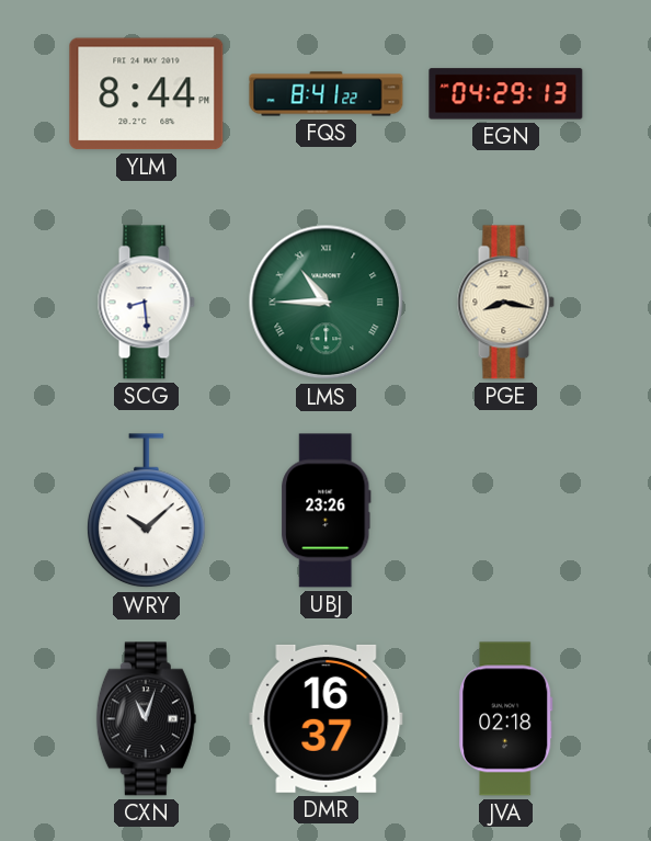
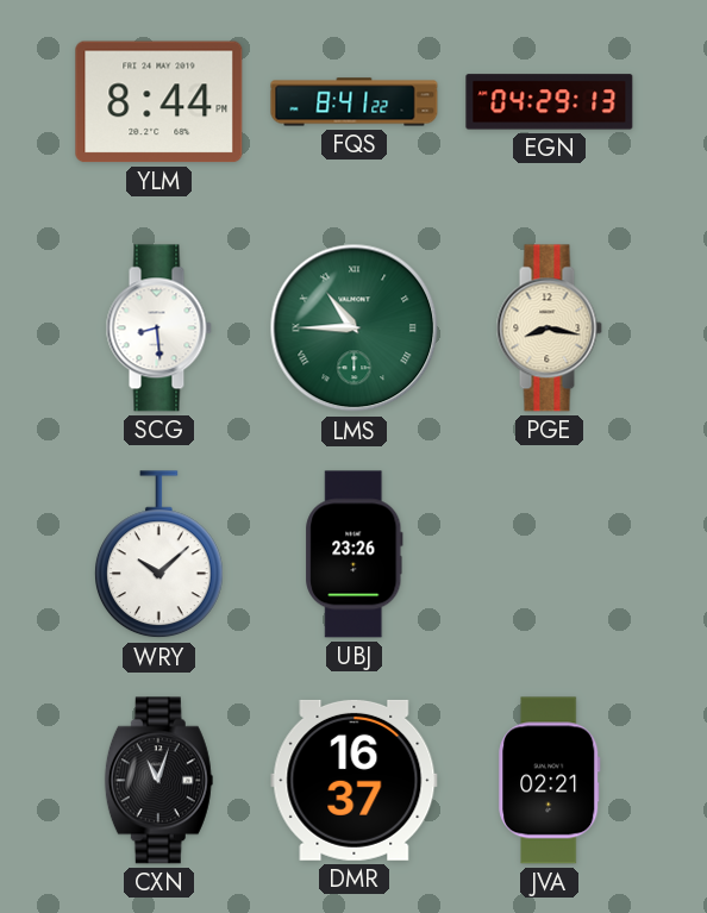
JVA: 02:18 -> 02:21 (550, 781)
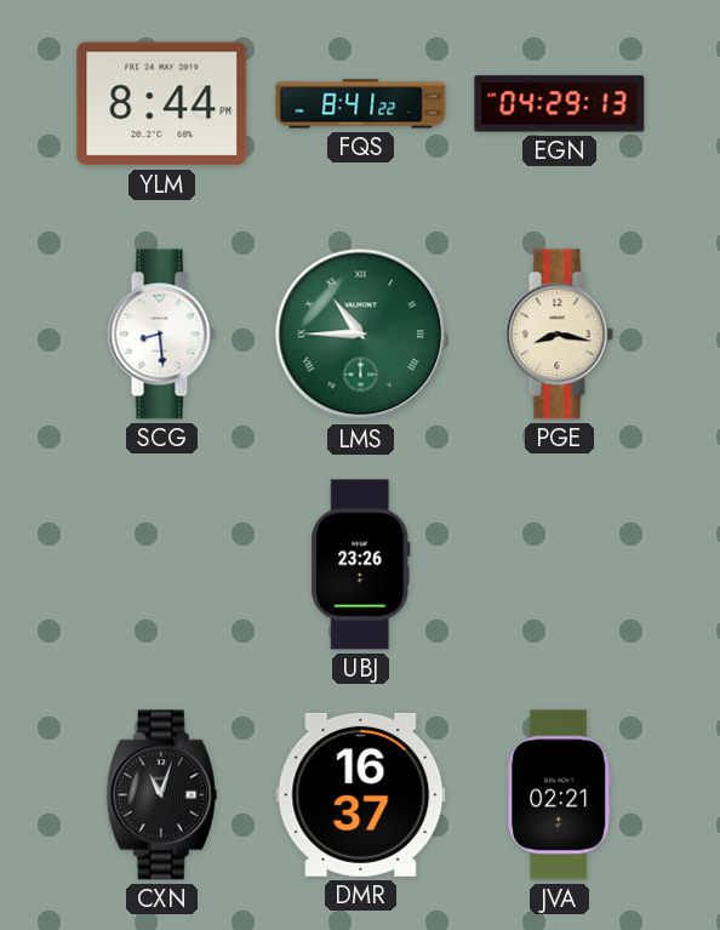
WRY: 10:08 -> none (159, 555)
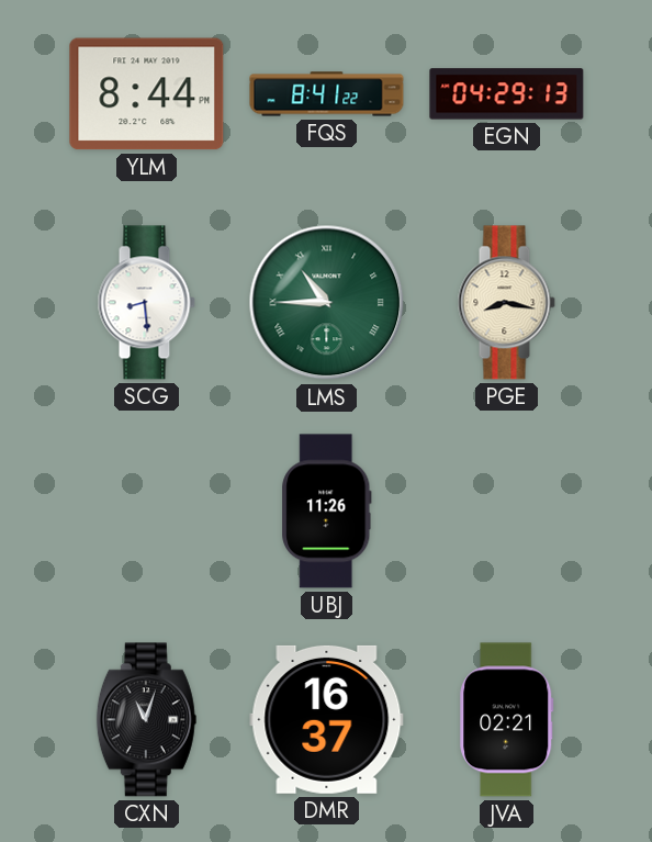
UBJ: 23:26 -> 11:26 (327, 512)
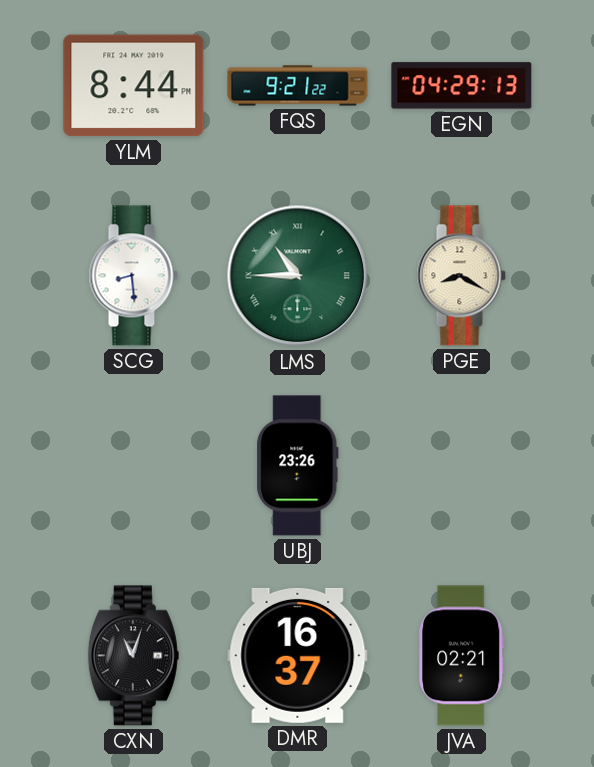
FQS: 8:41 -> 9:21 (298, 86)
PGE: 8:17 -> 8:20 (461, 276)
UBJ: 11:26 -> 23:26 (298, 466)
